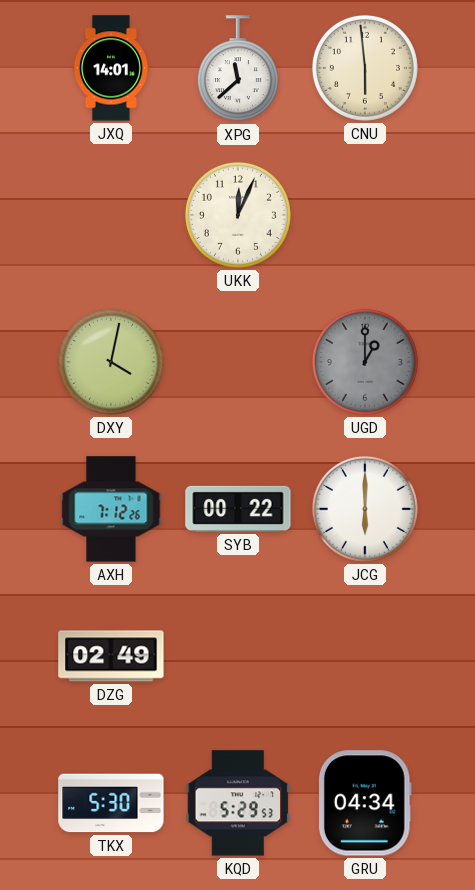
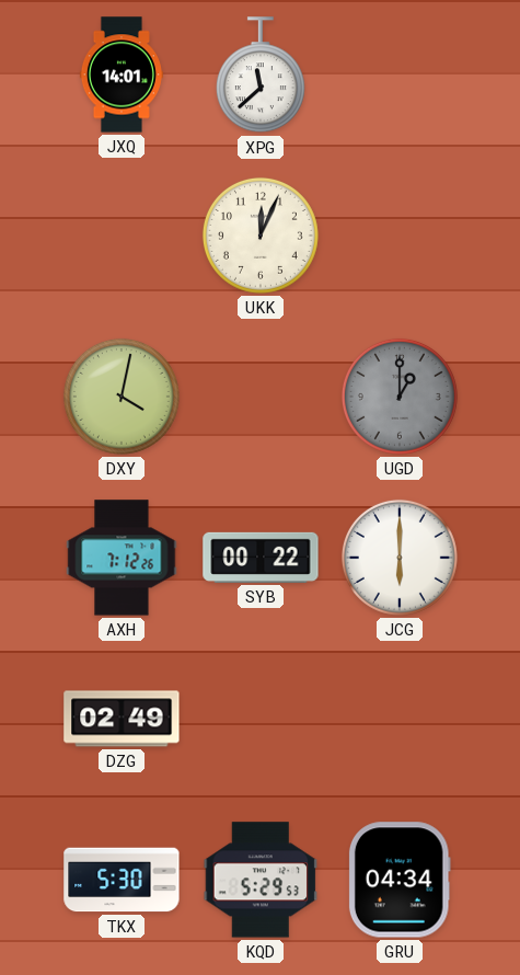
CNU: 5:59 -> none (365, 68)
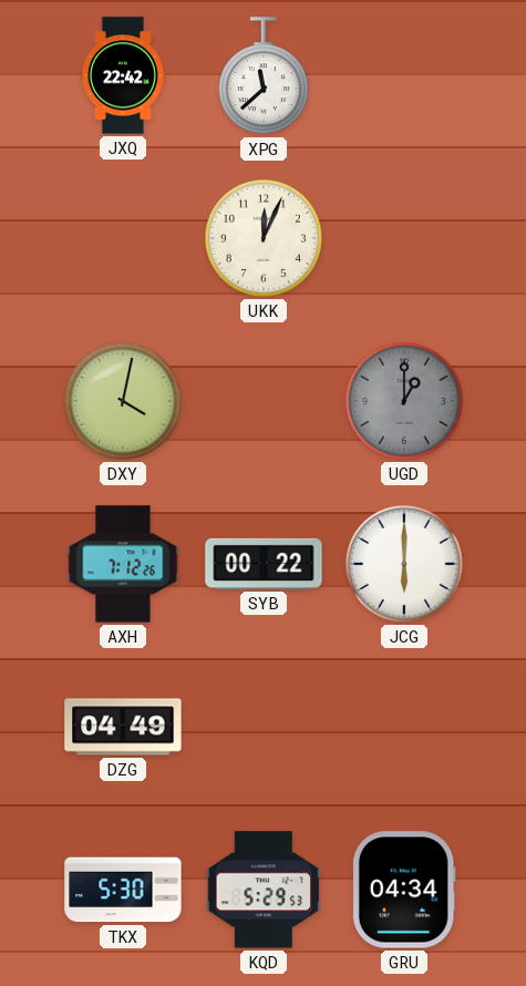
JXQ: 14:01 -> 22:42 (123, 75)
DZG: 02:49 -> 04:49 (123, 727)
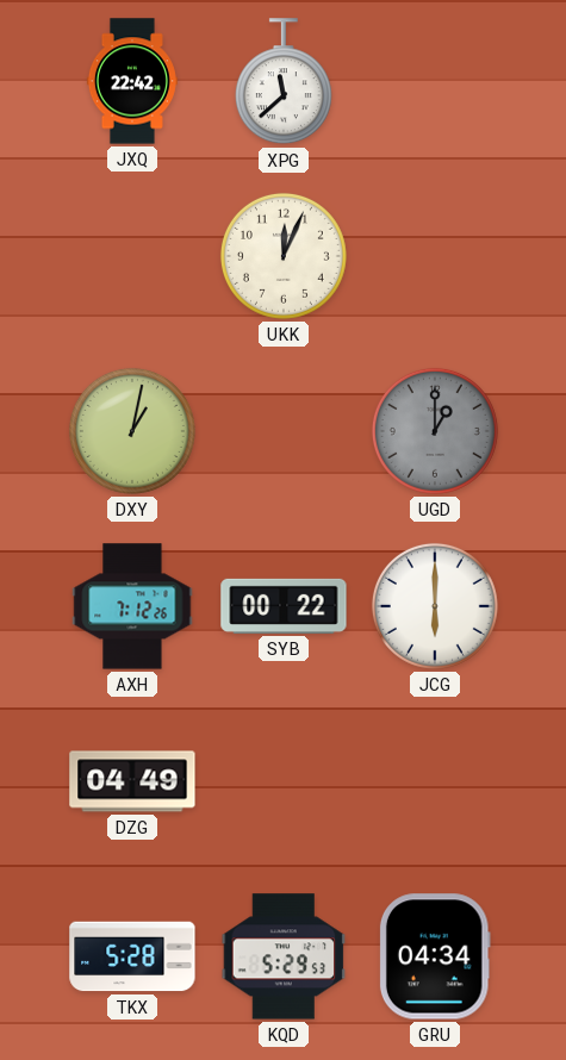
DXY: 4:02 -> 1:02 (132, 431)
TKX: 5:30 -> 5:28 (132, 956)
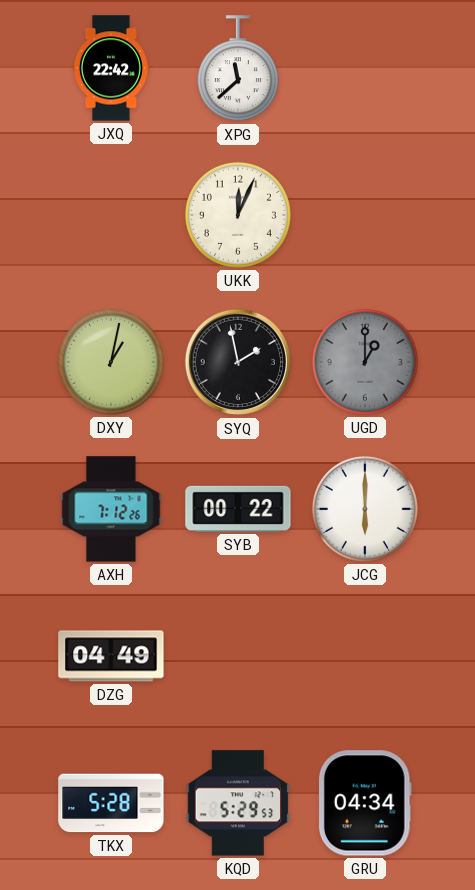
SYQ: none -> 1:58 (238, 362)
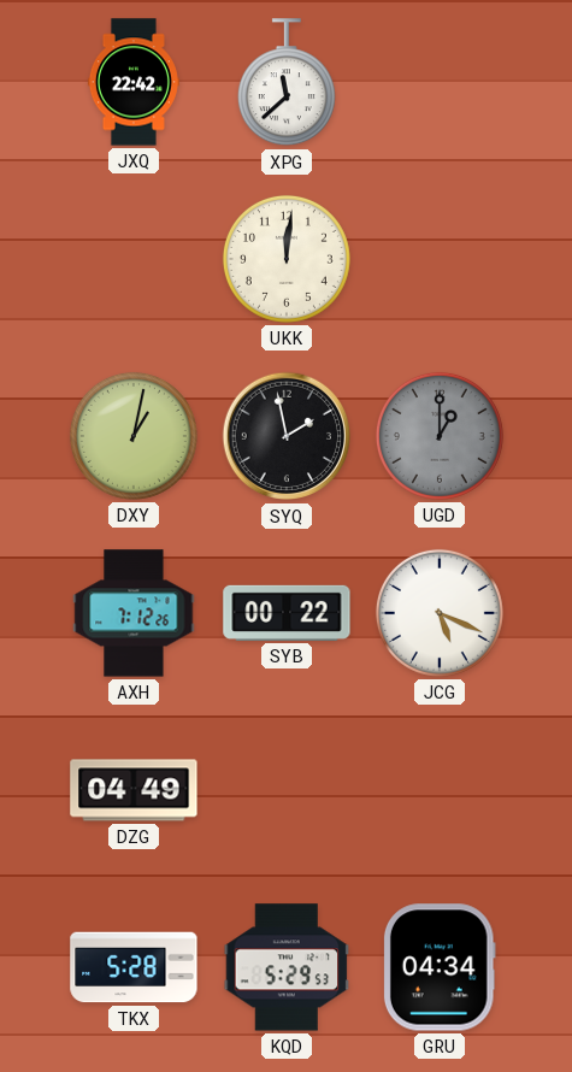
UKK: 12:04 -> 12:01 (287, 259)
JCG: 6:00 -> 5:19 (440, 613)
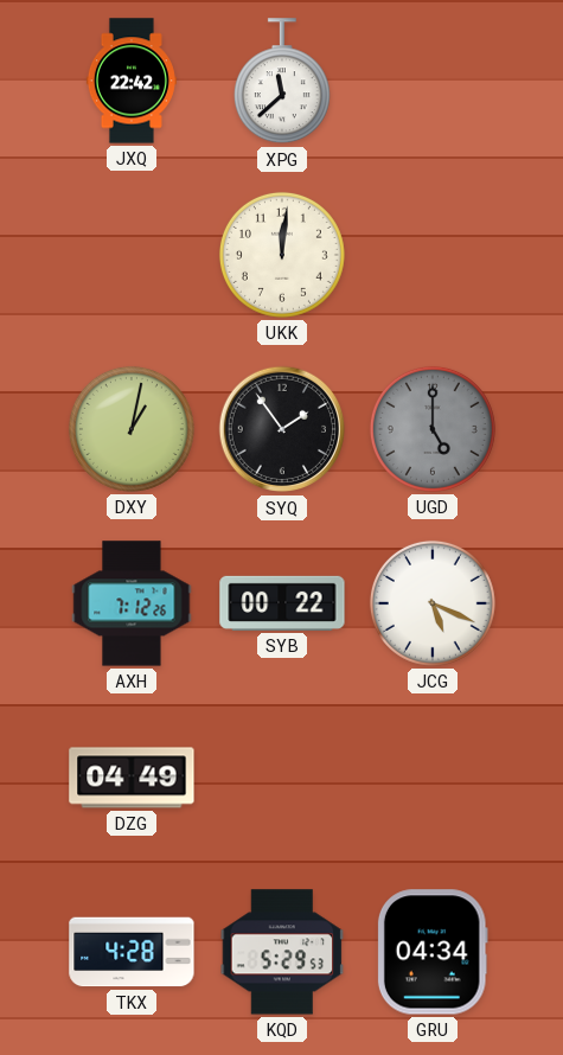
SYQ: 1:58 -> 1:54 (282, 429)
UGD: 1:00 -> 5:00 (433, 429)
TKX: 5:28 -> 4:28 (132, 952)
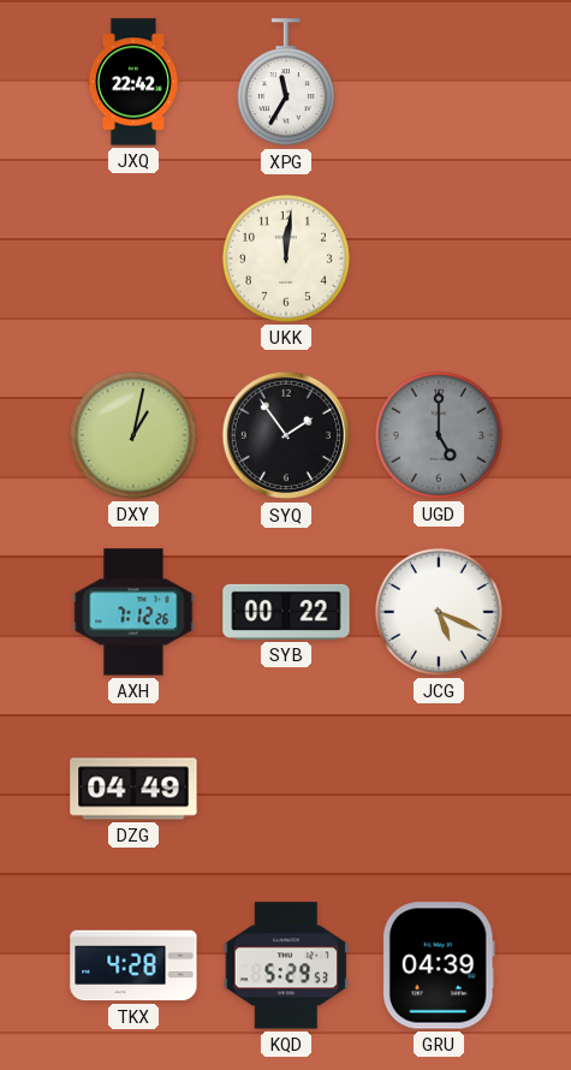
XPG: 11:38 -> 11:35 (286, 83)
GRU: 04:34 -> 04:39 (439, 965)
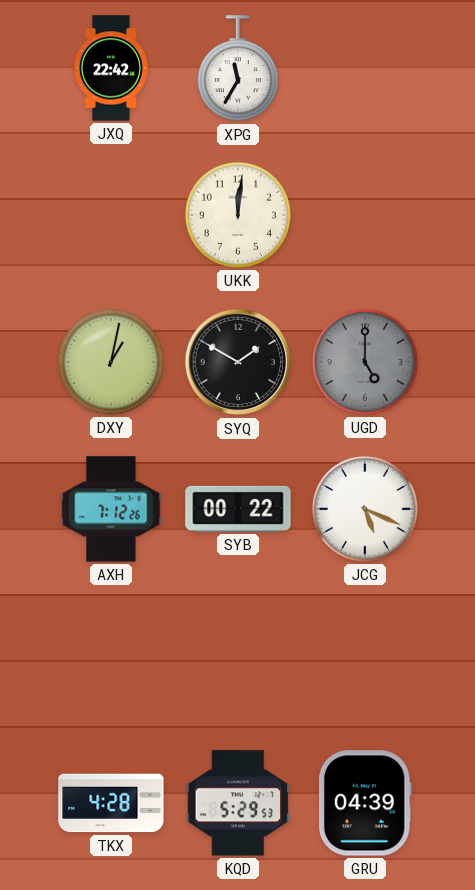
SYQ: 1:54 -> 1:50 (238, 362)
DZG: 04:49 -> none (133, 789)
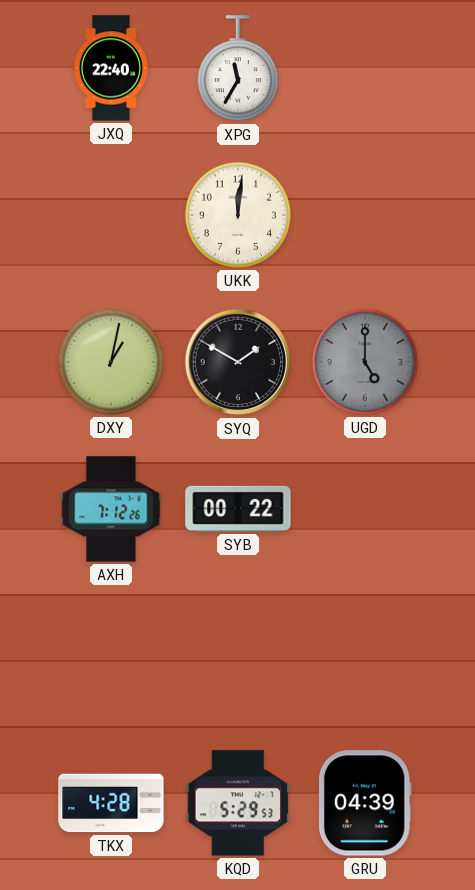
JXQ: 22:42 -> 22:40 (111, 68)
JCG: 5:19 -> none (365, 509)
